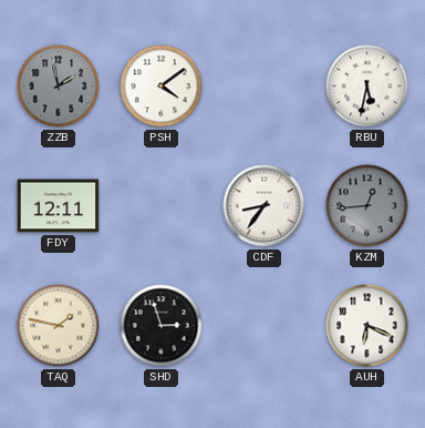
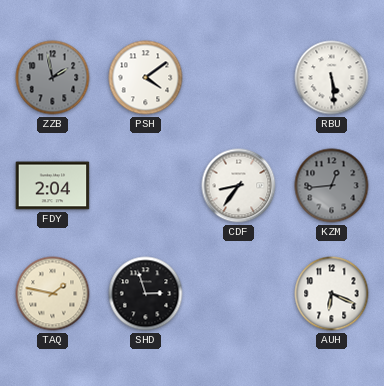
RBU: 5:32 -> 5:29 (332, 78)
FDY: 12:11 -> 2:04 (53, 186)
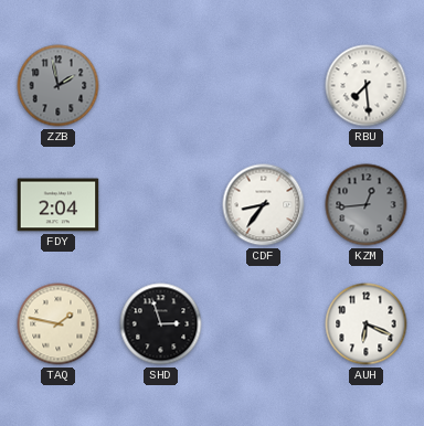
PSH: 4:09 -> none (146, 78)
RBU: 5:29 -> 7:29 (367, 86)
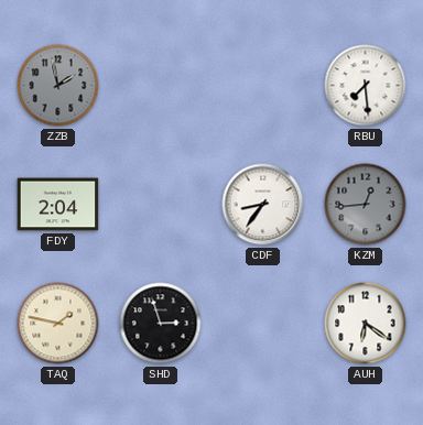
AUH: 6:19 -> 6:21 (366, 324)
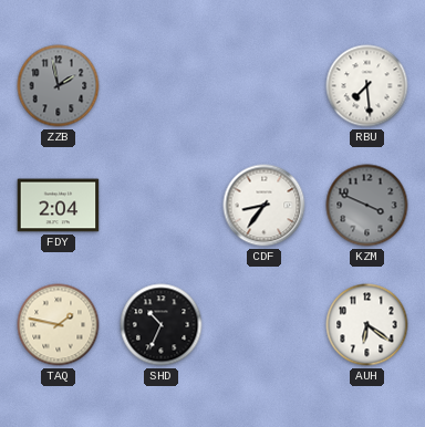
KZM: 12:44 -> 3:49 (367, 206)
SHD: 2:57 -> 10:34 (162, 325)
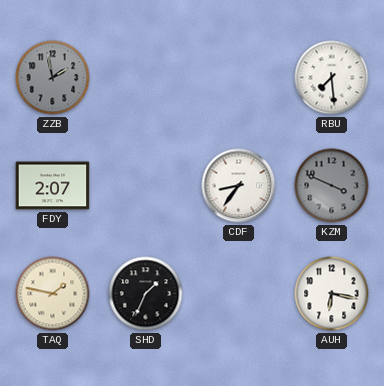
FDY: 2:04 -> 2:07 (53, 186)
SHD: 10:34 -> 1:34 (146, 294)
AUH: 6:21 -> 6:17 (332, 294)
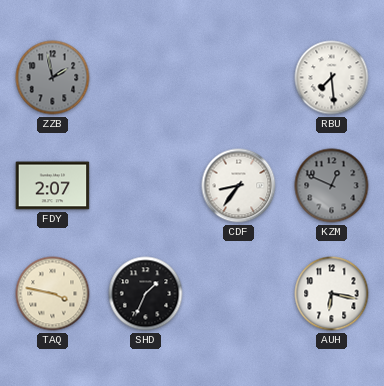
KZM: 3:49 -> 12:49 (332, 186)
TAQ: 1:47 -> 3:47 (53, 294)
